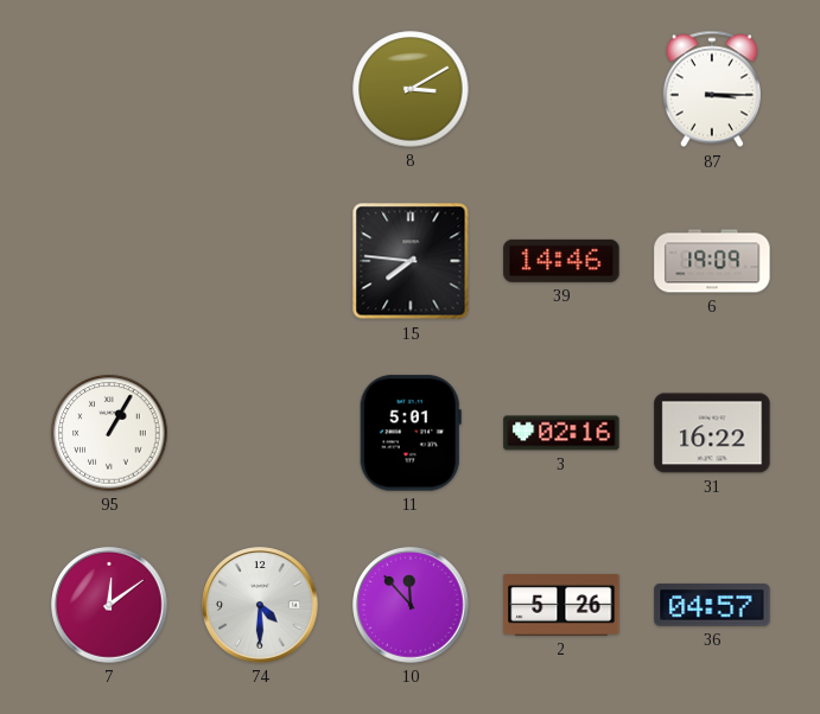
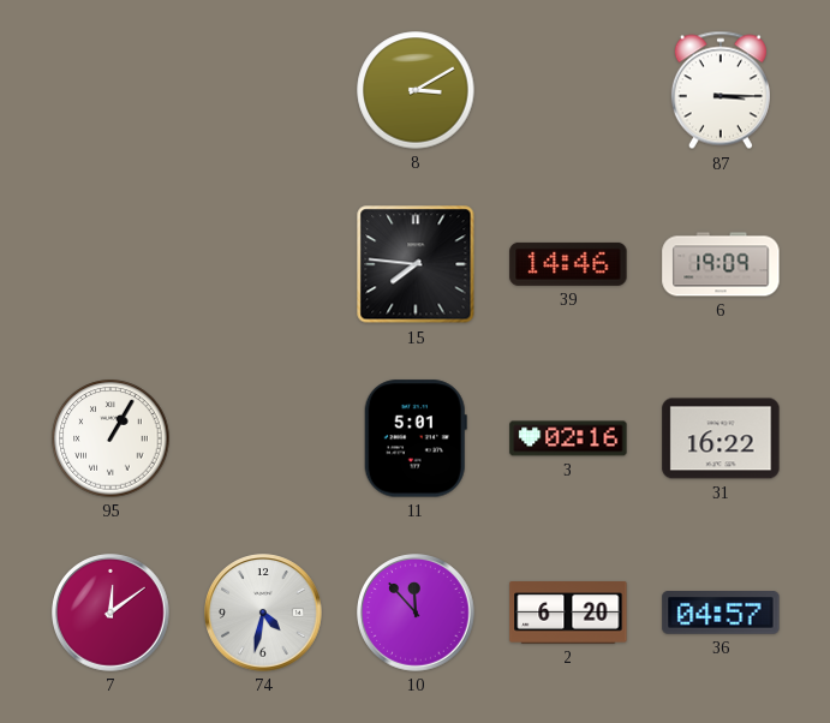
74: 4:30 -> 4:32 (263, 613)
2: 5:26 -> 6:20 (568, 614)
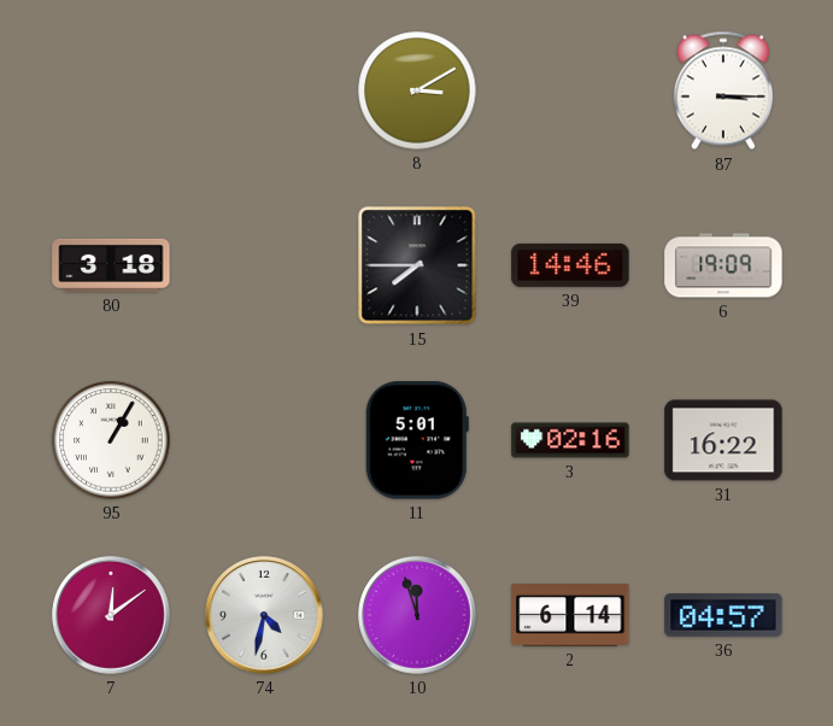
80: none -> 3:18 (111, 265)
15: 7:46 -> 7:45 (417, 265)
10: 11:53 -> 11:57 (417, 615)
2: 6:20 -> 6:14 (570, 616)
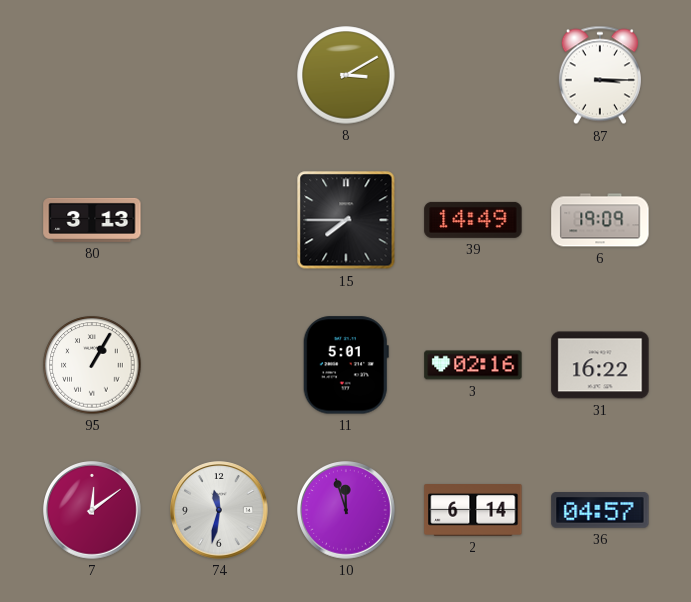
80: 3:18 -> 3:13 (92, 220)
39: 14:46 -> 14:49 (473, 220)
74: 4:32 -> 11:32 (219, 510)
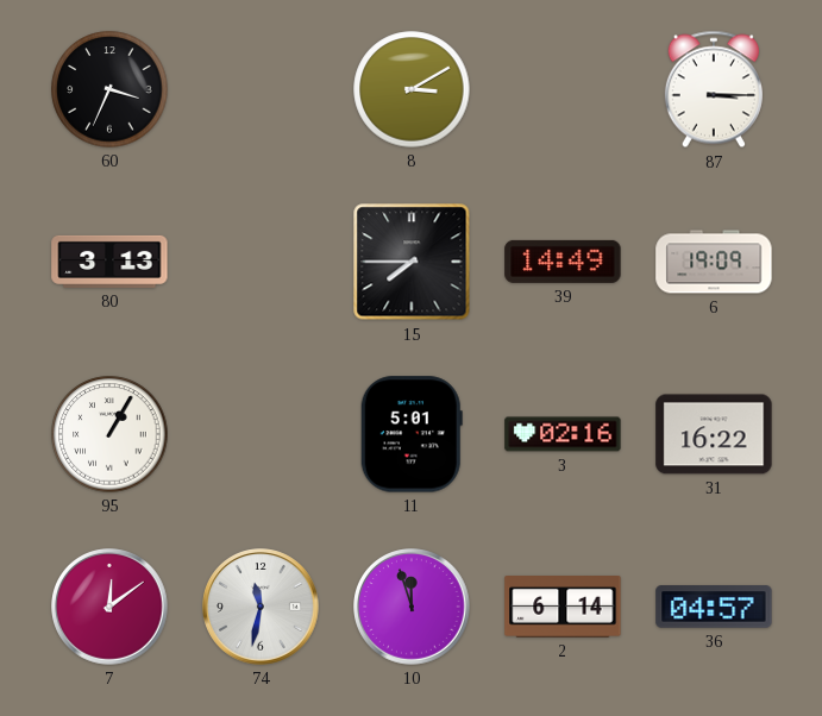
60: none -> 3:34 (109, 89)
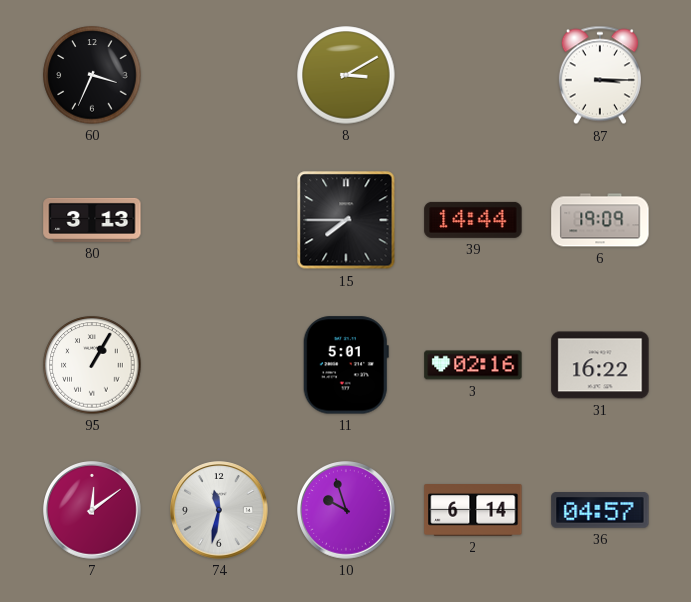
39: 14:49 -> 14:44 (473, 220)
10: 11:57 -> 9:57 (346, 510)
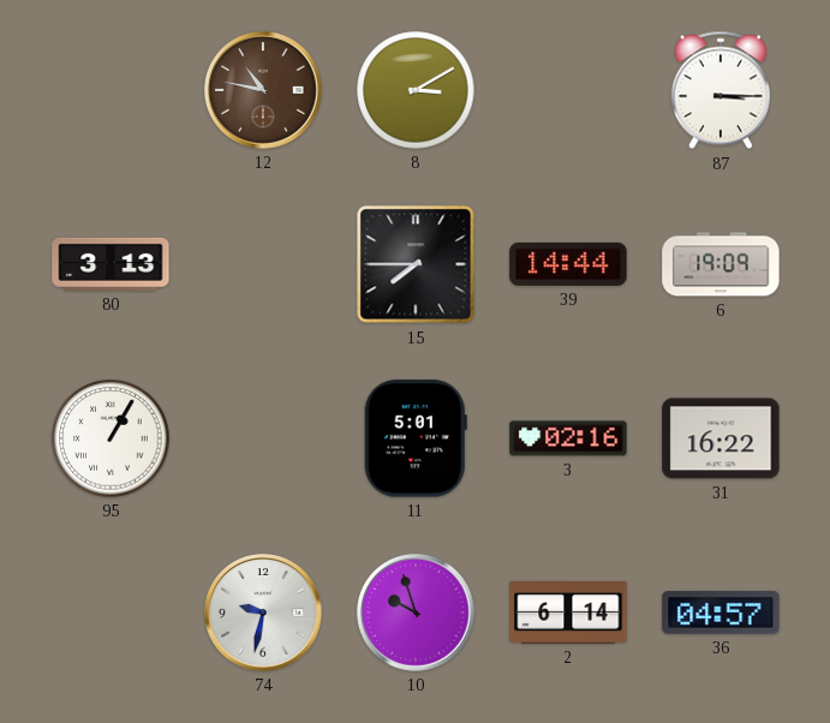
60: 3:34 -> none (92, 75)
12: none -> 10:47 (263, 90)
7: 12:09 -> none (92, 510)
74: 11:32 -> 9:32 (263, 613)
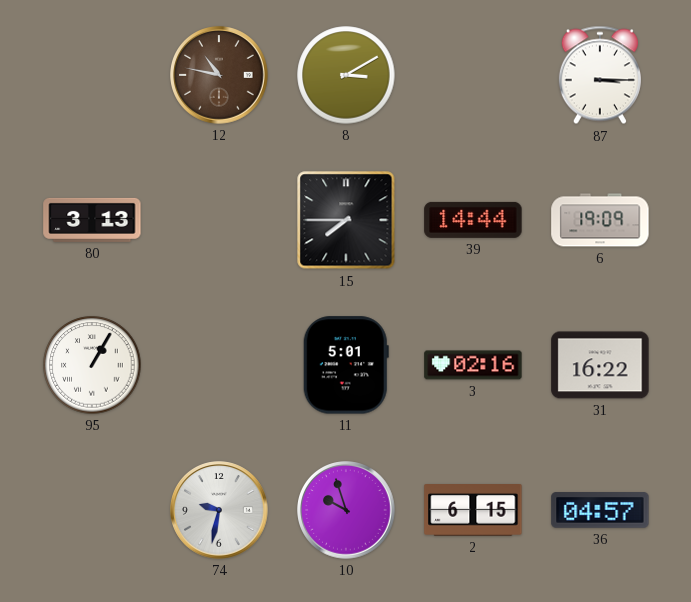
2: 6:14 -> 6:15 (473, 511)
